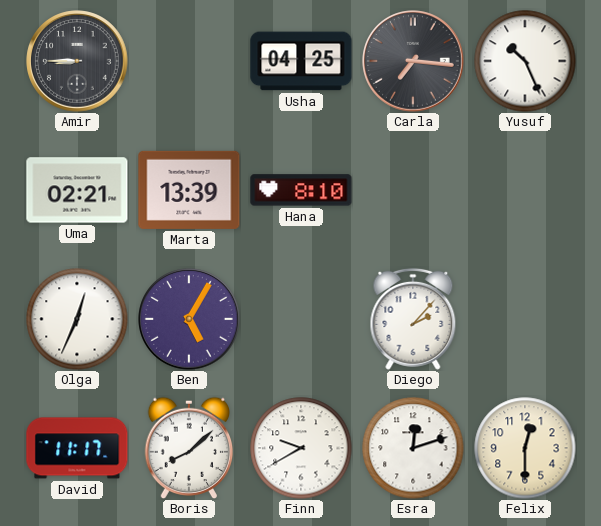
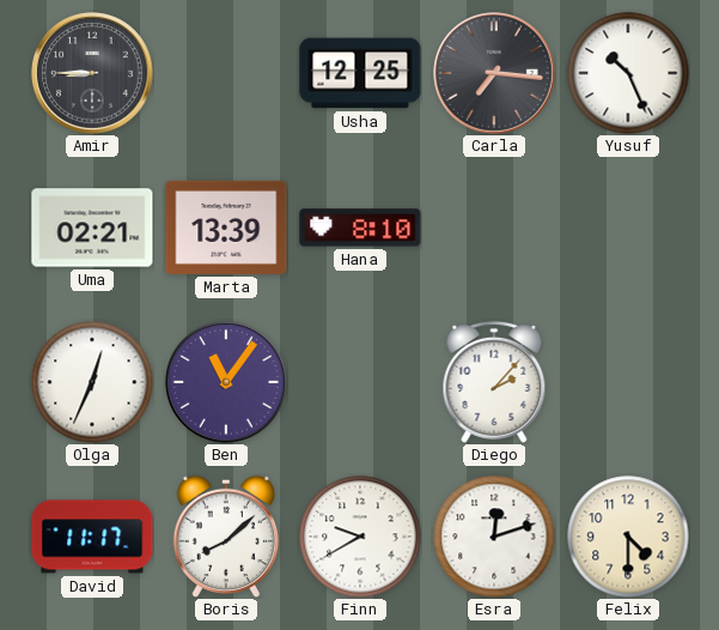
Usha: 04:25 -> 12:25 (360, 73)
Ben: 5:05 -> 11:06 (226, 382)
Felix: 12:30 -> 4:30 (628, 537)
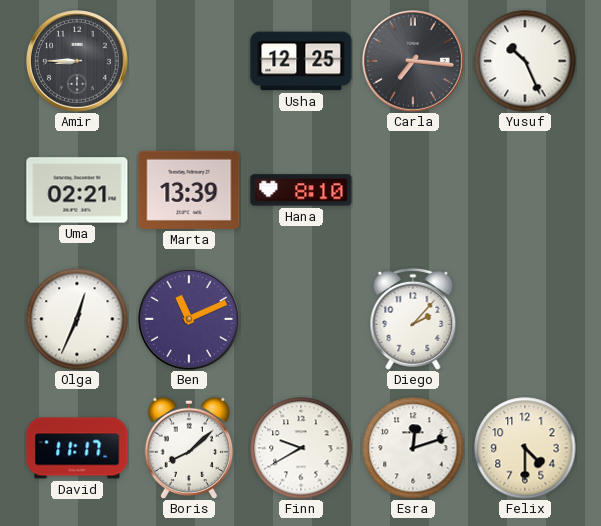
Ben: 11:06 -> 11:11 (189, 319)
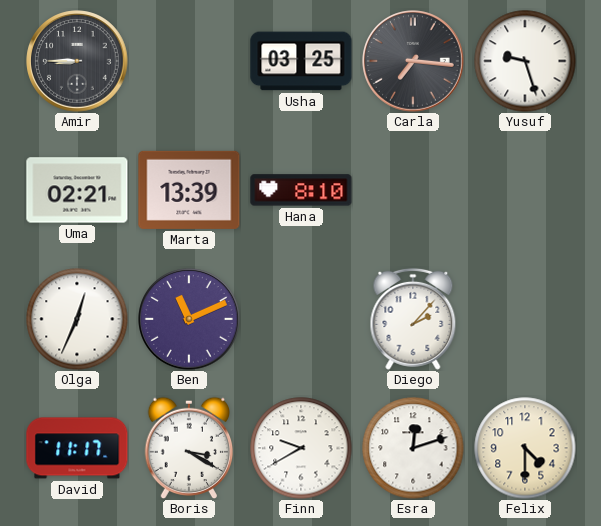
Usha: 12:25 -> 03:25 (301, 61)
Yusuf: 10:26 -> 9:27 (525, 61)
Boris: 8:08 -> 3:20 (189, 448)
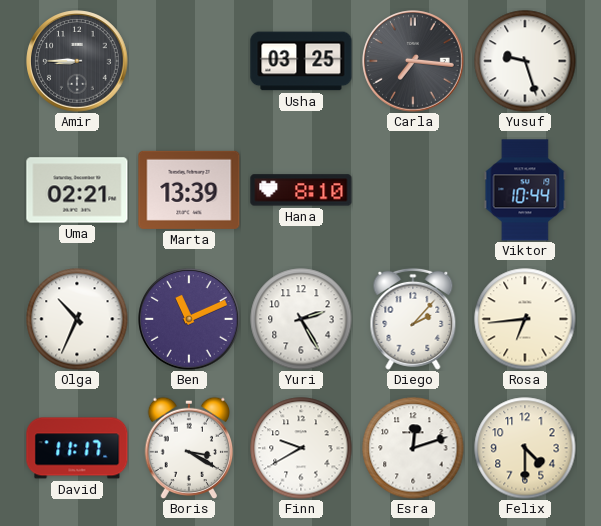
Viktor: none -> 10:44 (525, 190)
Olga: 12:34 -> 10:34 (77, 319)
Yuri: none -> 2:25 (301, 319)
Rosa: none -> 6:44 (525, 319)
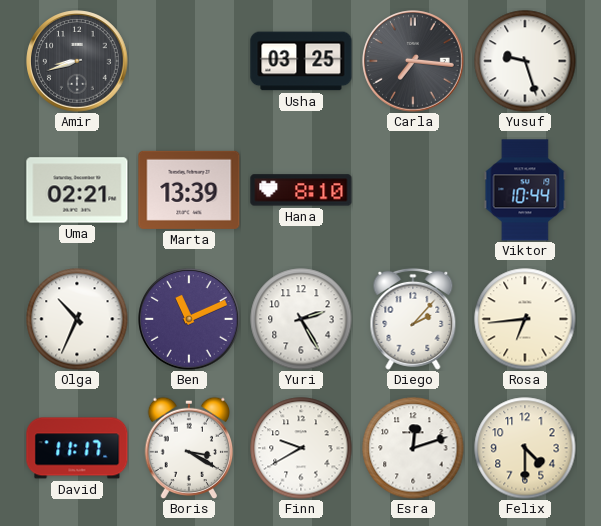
Amir: 8:45 -> 8:42 (77, 61)
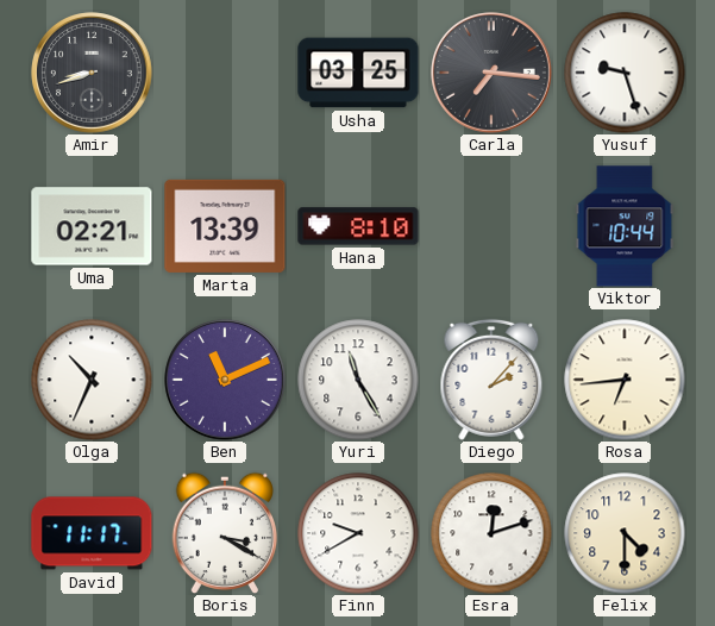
Yuri: 2:25 -> 11:25 (358, 380)
